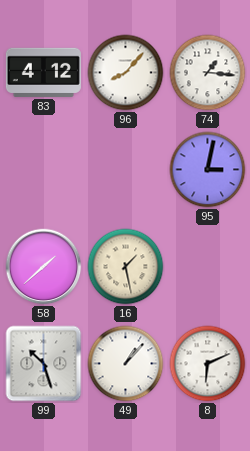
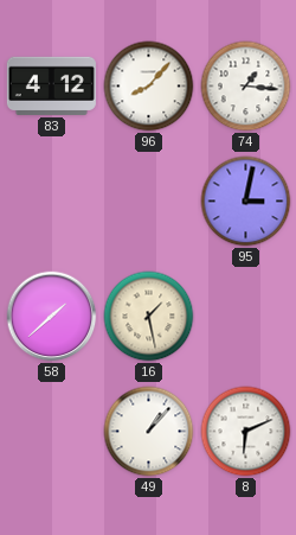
99: 10:27 -> none (44, 364)
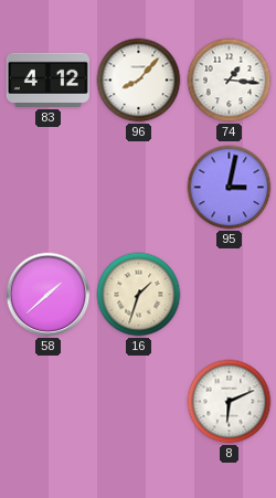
16: 1:28 -> 1:33 (139, 295)
49: 1:07 -> none (149, 432)
